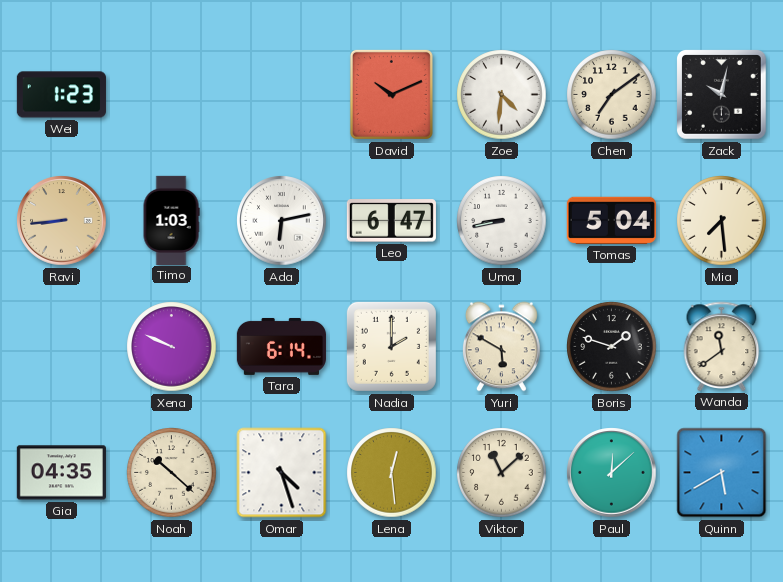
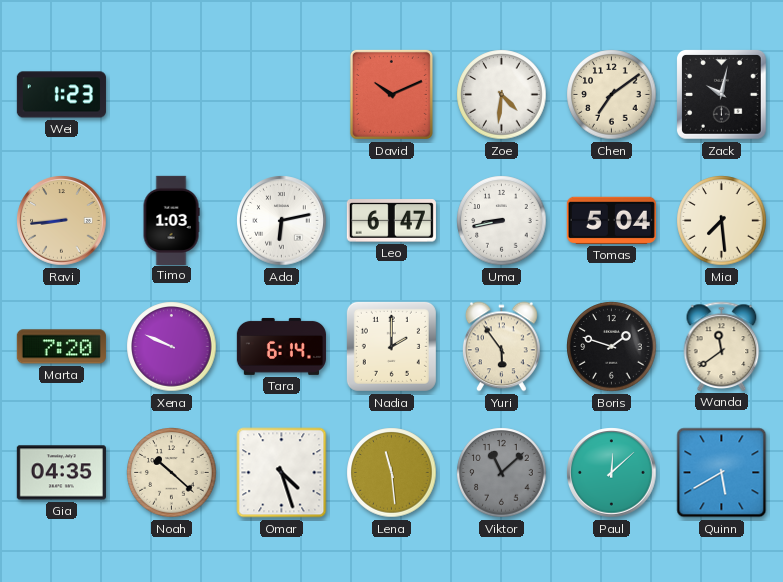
Marta: none -> 7:20 (61, 347)
Yuri: 5:50 -> 5:54 (502, 347)
Lena: 12:29 -> 11:29 (392, 473)
Viktor dial: cream -> grey (502, 473)
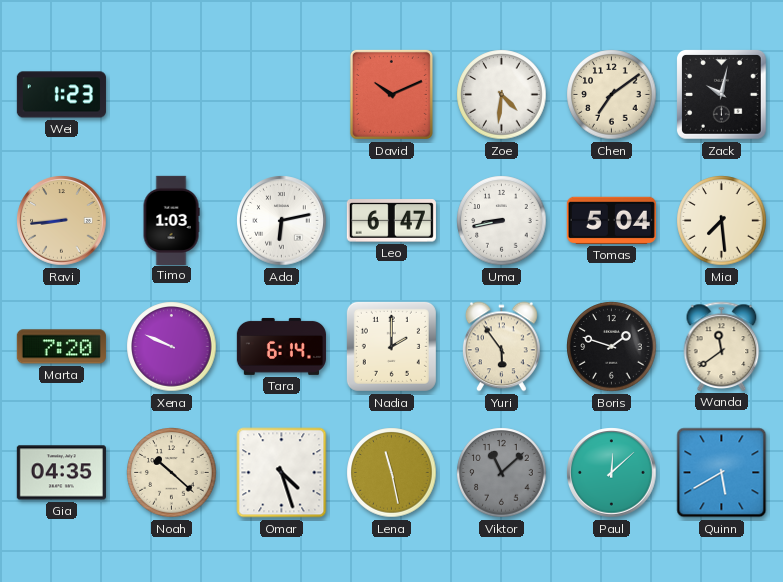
Lena: 11:29 -> 11:28 (392, 473)
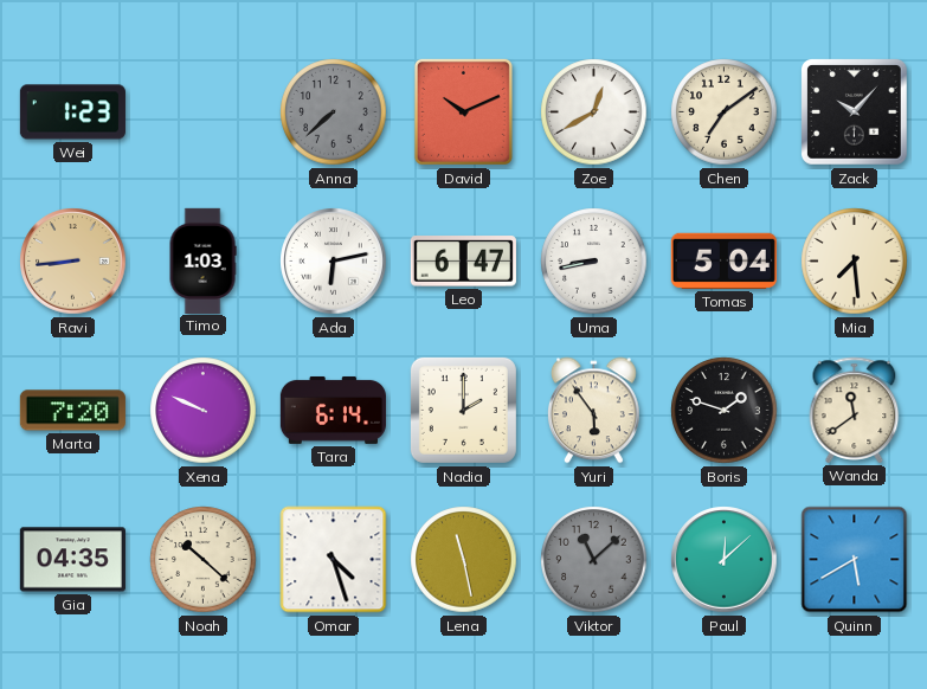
Anna: none -> 7:38 (334, 112)
Zoe: 4:31 -> 12:40 (594, 112)
Zack: 10:02 -> 10:07 (855, 112)
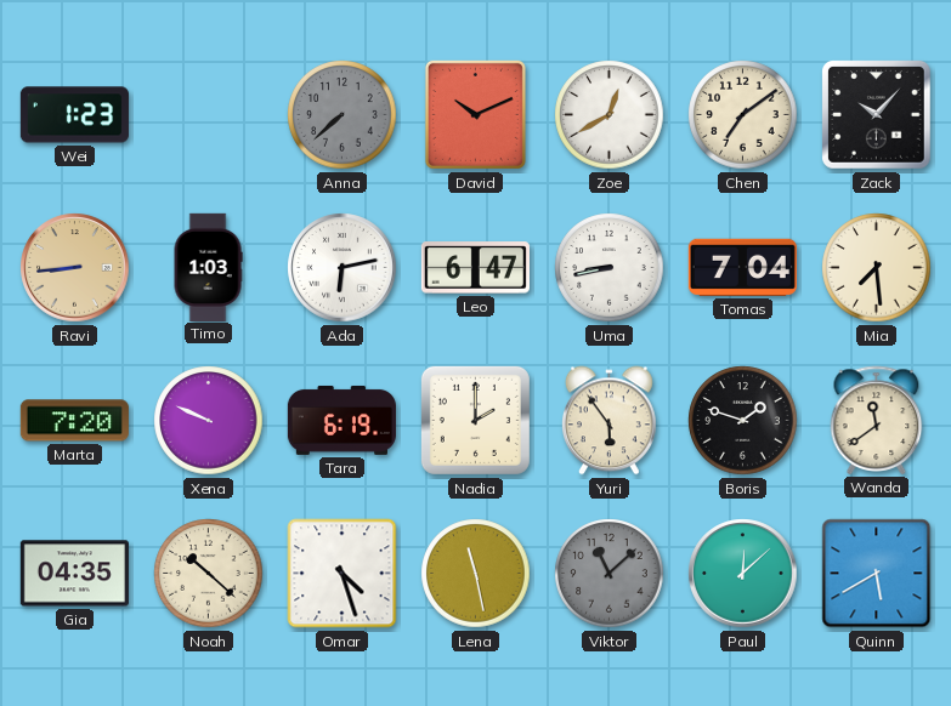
Tomas: 5:04 -> 7:04 (742, 267)
Tara: 6:14 -> 6:19 (341, 420)
